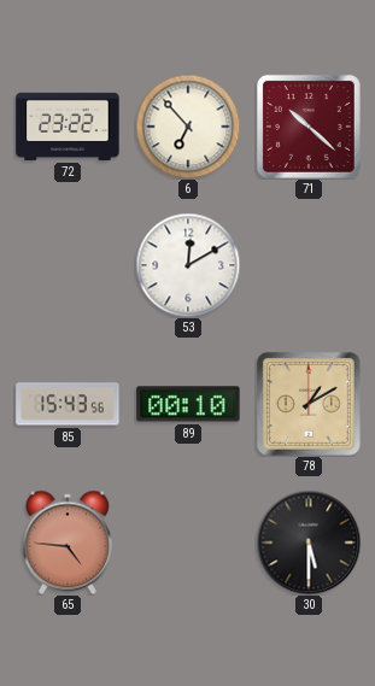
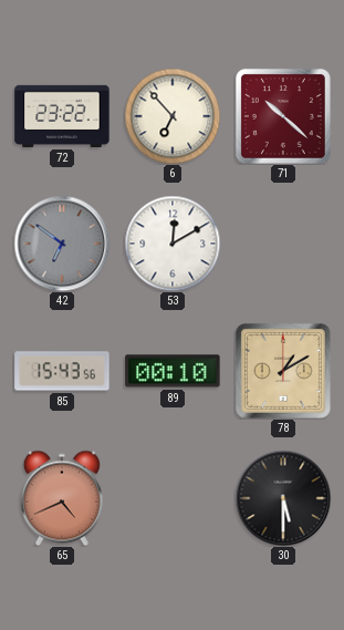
42: none -> 6:51 (62, 244)
65: 4:46 -> 4:41 (62, 498)
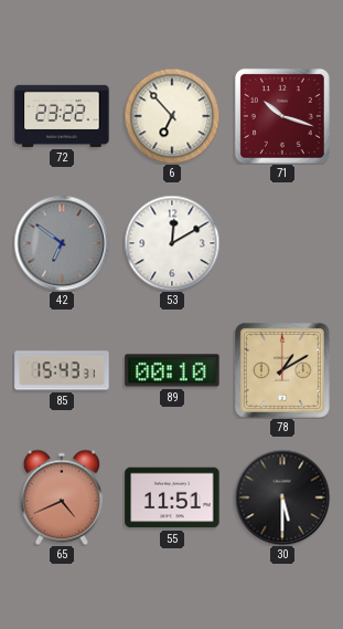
71: 10:22 -> 10:18 (282, 116)
85: 15:43:56 -> 15:43:31 (62, 370)
55: none -> 11:51 (172, 497)
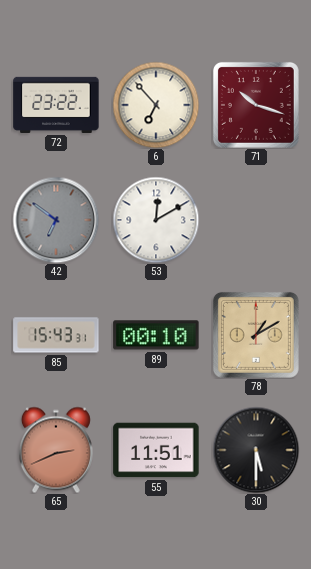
65: 4:41 -> 2:41 (56, 450)
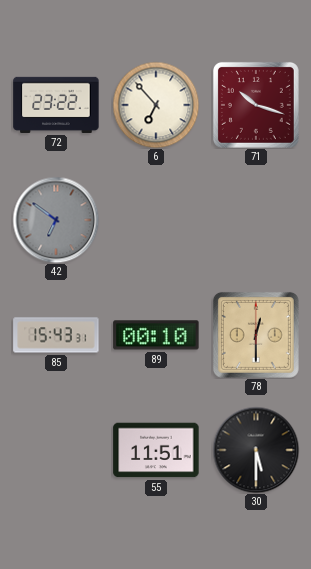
53: 12:10 -> none (156, 220)
78: 1:10 -> 12:30 (256, 335)
65: 2:41 -> none (56, 450)
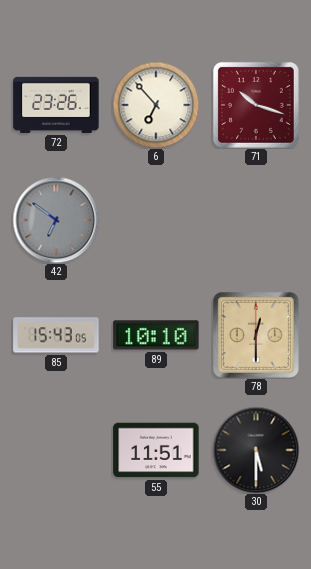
72: 23:22 -> 23:26 (56, 105)
85: 15:43:31 -> 15:43:05 (56, 335)
89: 00:10 -> 10:10 (156, 335)
